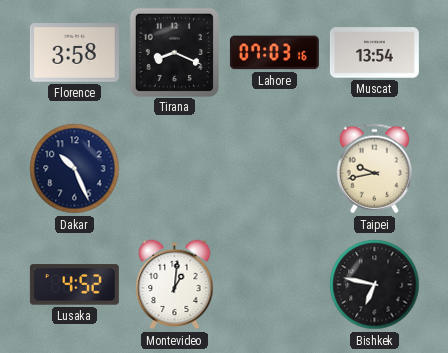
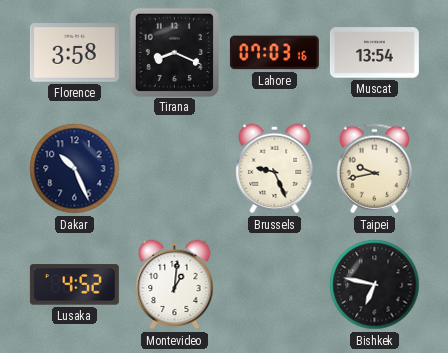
Brussels: none -> 9:26 (275, 169)
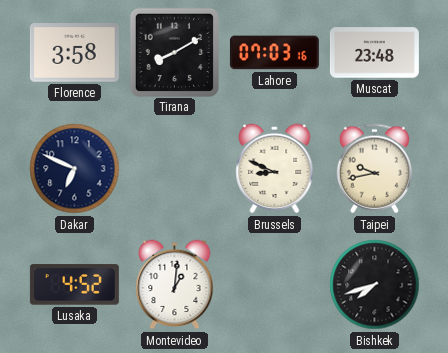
Tirana: 8:19 -> 8:10 (174, 52)
Muscat: 13:54 -> 23:48 (374, 53)
Dakar: 10:26 -> 6:49 (75, 169)
Brussels: 9:26 -> 8:49 (275, 169)
Bishkek: 6:47 -> 7:42 (375, 285)
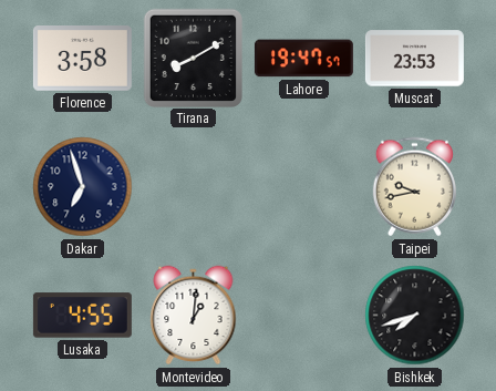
Lahore: 07:03 -> 19:47 (303, 59)
Muscat: 23:48 -> 23:53 (414, 59)
Dakar: 6:49 -> 6:57 (83, 187)
Brussels: 8:49 -> none (275, 169)
Lusaka: 4:52 -> 4:55 (82, 316)
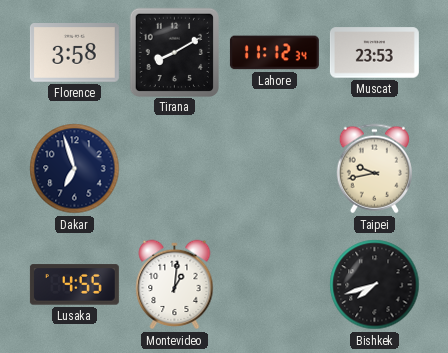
Lahore: 19:47 -> 11:12 (274, 53)
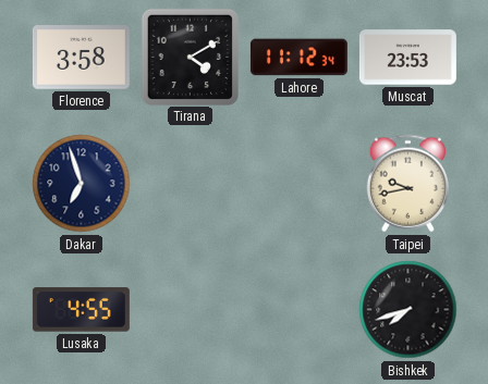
Tirana: 8:10 -> 4:10 (190, 57)
Montevideo: 1:01 -> none (175, 285)
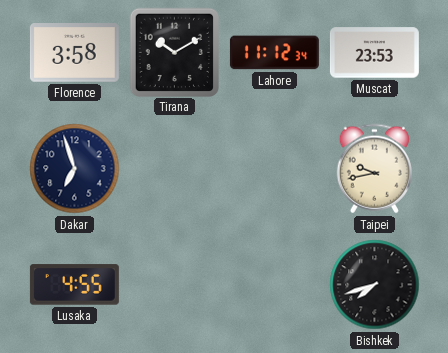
Tirana: 4:10 -> 10:10 (174, 52)
